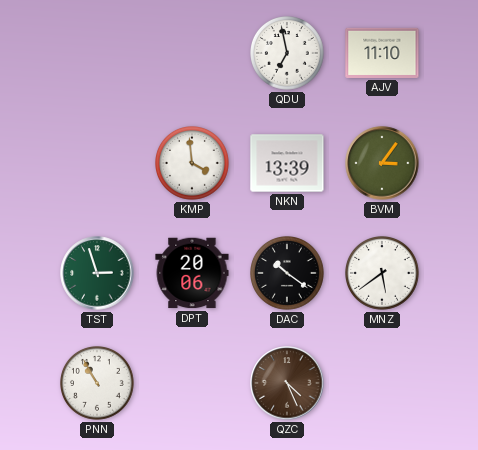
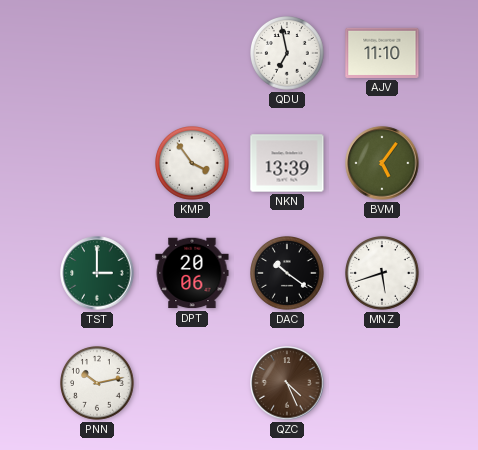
KMP: 3:59 -> 3:54 (193, 164)
BVM: 3:06 -> 5:06 (382, 163)
TST: 2:57 -> 3:00 (97, 273)
MNZ: 5:39 -> 5:42 (383, 274)
PNN: 10:55 -> 10:13 (98, 384)
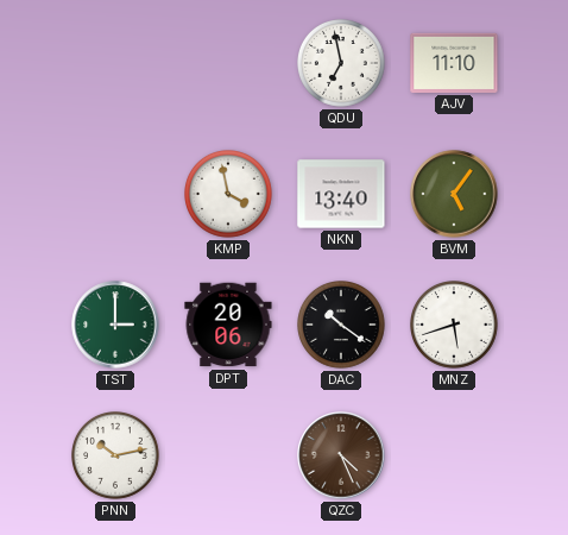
KMP: 3:54 -> 3:58 (229, 195)
NKN: 13:39 -> 13:40 (341, 194)
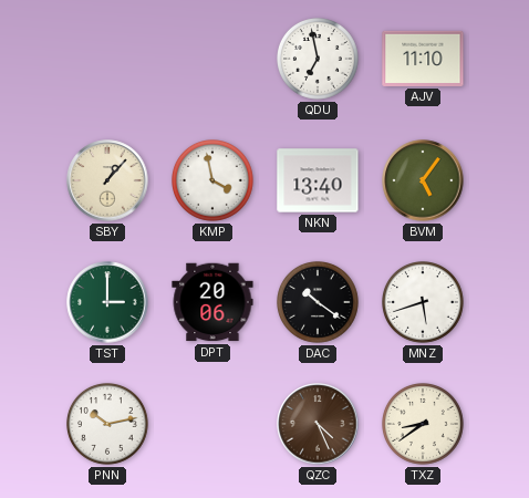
SBY: none -> 1:07 (107, 180)
TXZ: none -> 8:39 (424, 425)
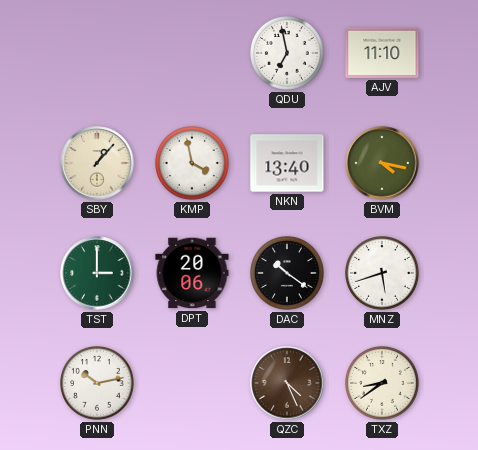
BVM: 5:06 -> 4:17 (382, 163)
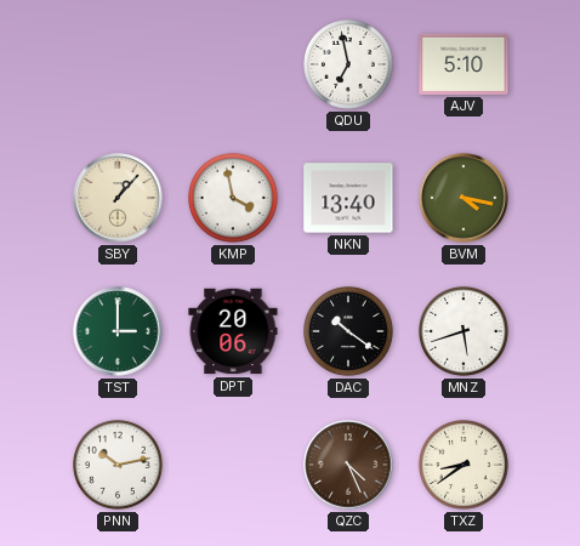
AJV: 11:10 -> 5:10 (464, 64)
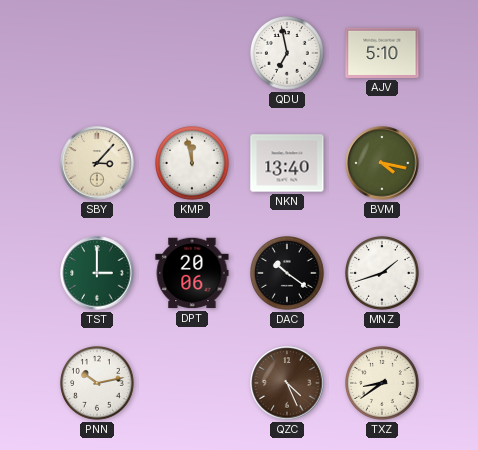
SBY: 1:07 -> 3:07 (97, 163)
KMP: 3:58 -> 11:58 (193, 164)
MNZ: 5:42 -> 1:42 (383, 274)
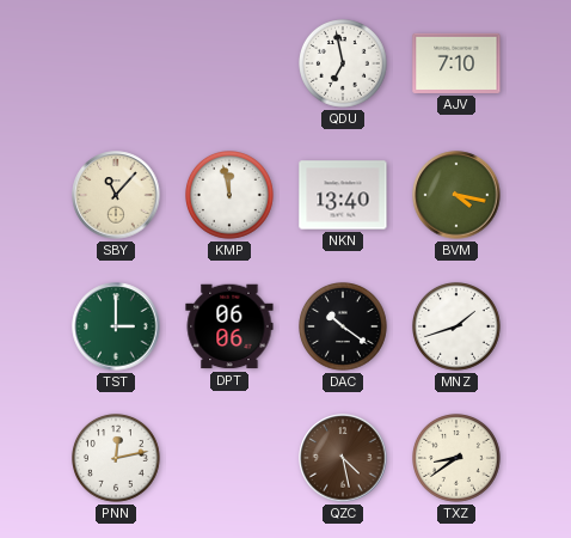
AJV: 5:10 -> 7:10 (456, 63)
SBY: 3:07 -> 11:07 (116, 195)
DPT: 20:06 -> 06:06 (229, 326)
PNN: 10:13 -> 12:13 (117, 459)
QZC: 4:26 -> 4:28 (343, 458)
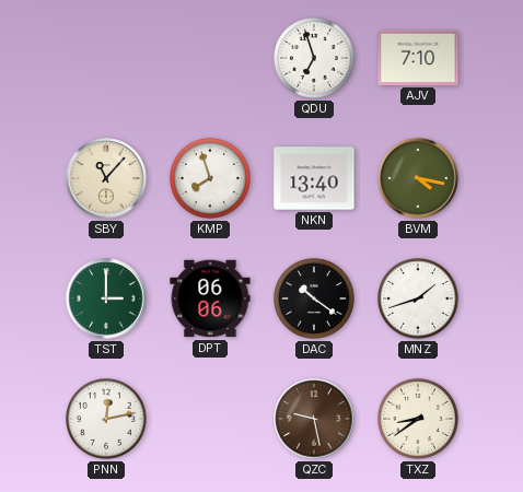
QDU: 6:58 -> 6:57 (315, 59)
KMP: 11:58 -> 7:57 (211, 179)
QZC: 4:28 -> 9:28 (314, 419)
